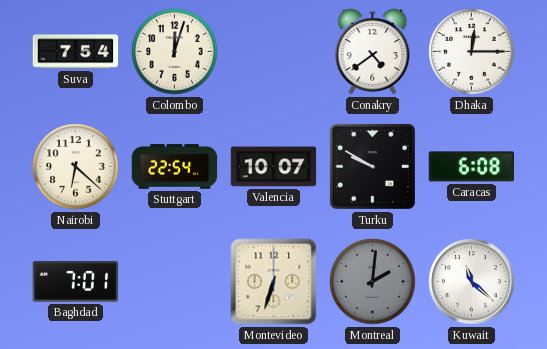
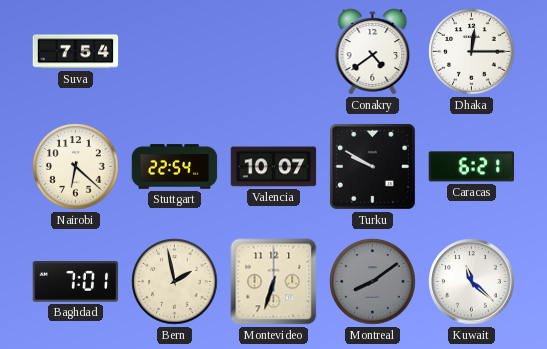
Colombo: 12:03 -> none (175, 52)
Caracas: 6:08 -> 6:21 (472, 167)
Bern: none -> 1:58 (175, 282)
Montreal: 2:01 -> 8:09 (373, 282)
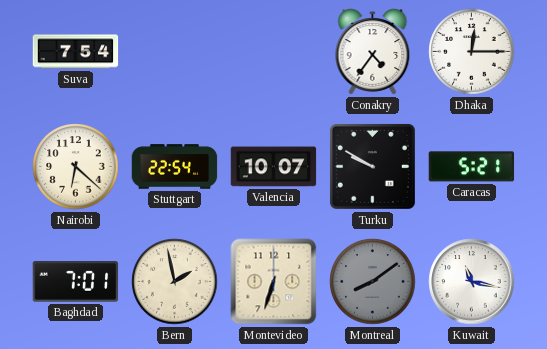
Conakry: 4:39 -> 4:36 (373, 52)
Caracas: 6:21 -> 5:21 (472, 167)
Kuwait: 11:22 -> 11:17 (472, 282)
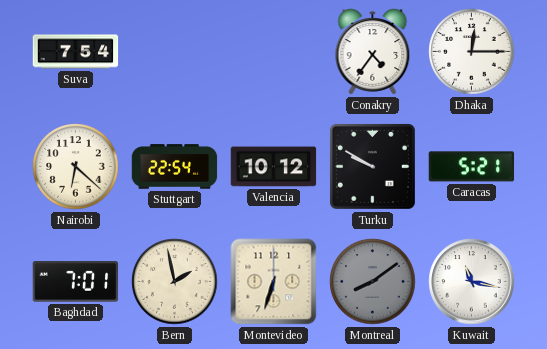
Valencia: 10:07 -> 10:12 (274, 167)
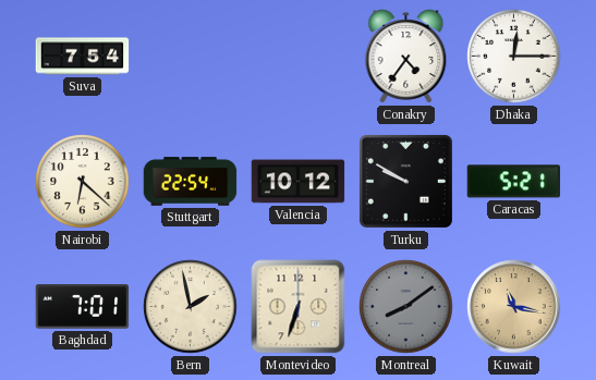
Kuwait dial: white -> champagne (514, 307)
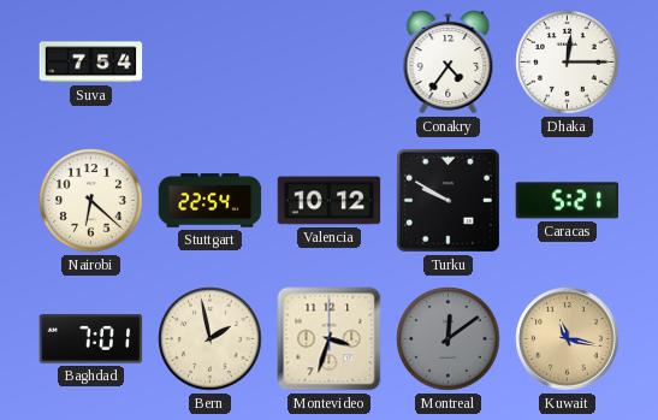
Montevideo: 6:33 -> 3:33 (330, 339)
Montreal: 8:09 -> 12:09 (449, 339)
